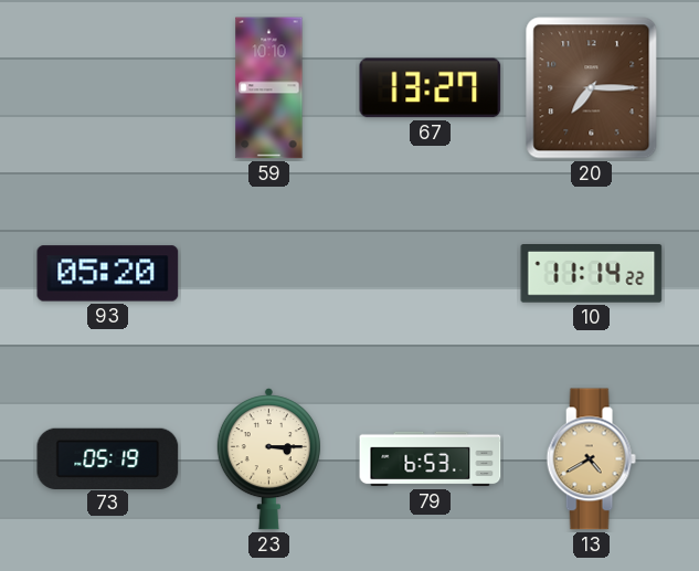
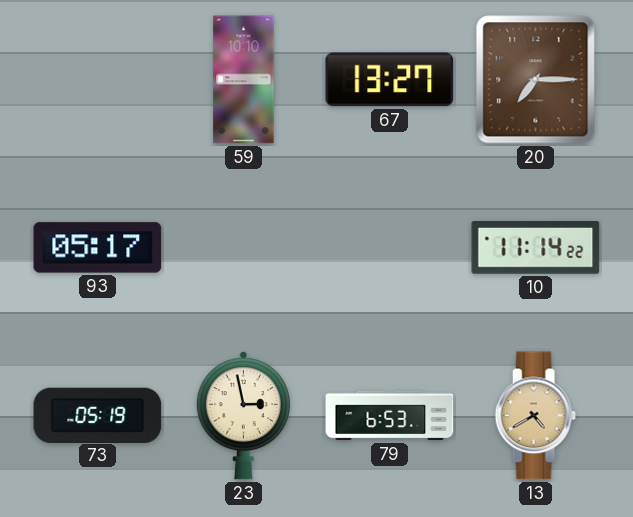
93: 05:20 -> 05:17 (98, 248)
23: 3:15 -> 2:58 (243, 416)
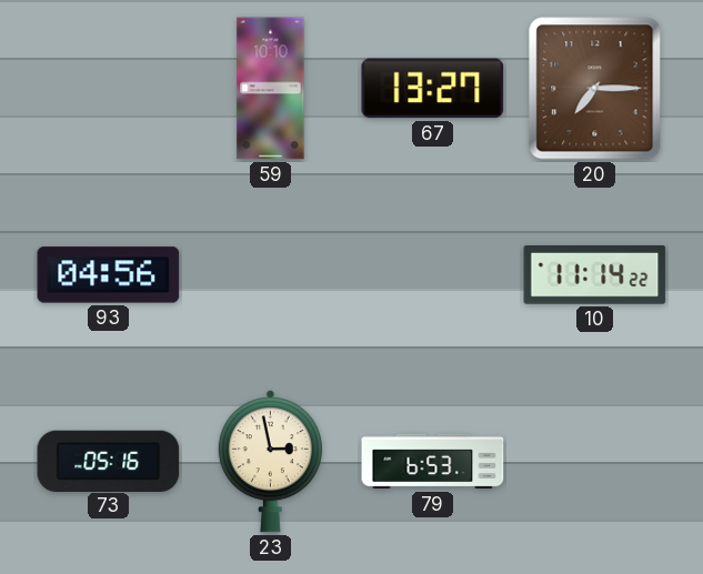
93: 05:17 -> 04:56 (109, 275)
73: 05:19 -> 05:16 (109, 461)
13: 4:40 -> none (535, 416)
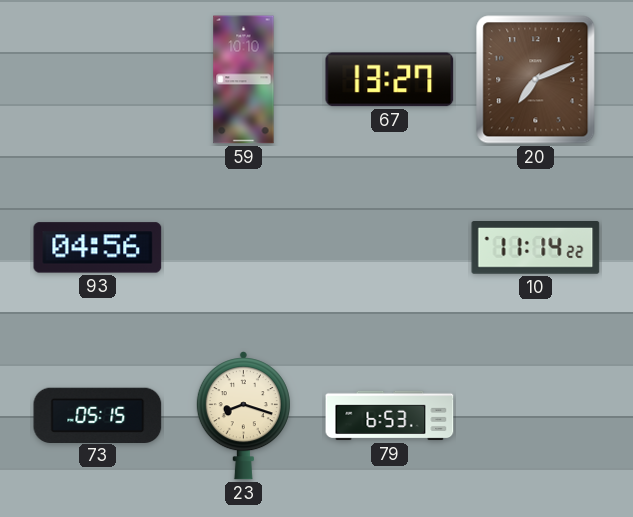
20: 7:15 -> 7:11 (536, 80)
73: 05:16 -> 05:15 (98, 415)
23: 2:58 -> 8:18 (243, 416)
